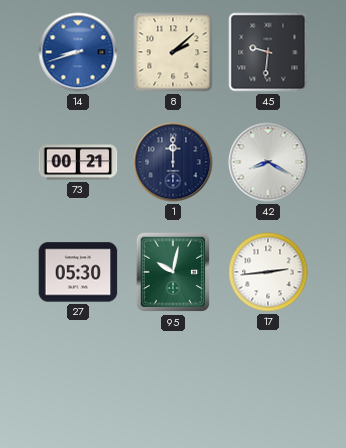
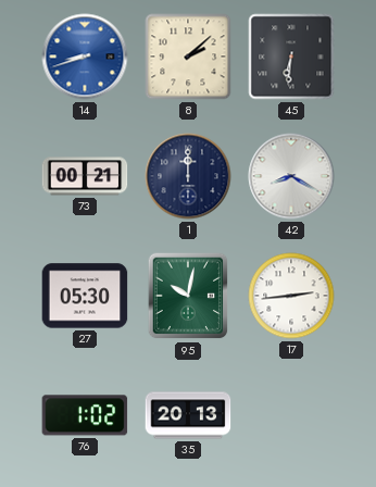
45: 9:31 -> 6:31 (291, 57)
76: none -> 1:02 (85, 415)
35: none -> 20:13 (188, 415)
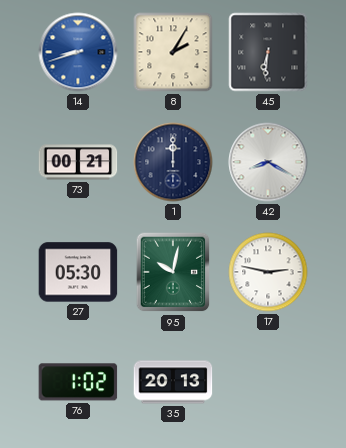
8: 2:08 -> 2:05 (173, 52)
17: 2:44 -> 2:47 (268, 272)
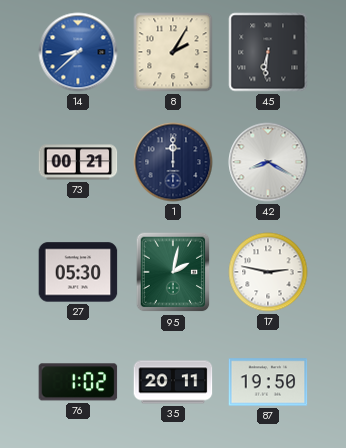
14: 8:42 -> 8:38 (78, 52)
95: 10:02 -> 2:02 (173, 272)
35: 20:13 -> 20:11 (173, 382)
87: none -> 19:50 (268, 382)
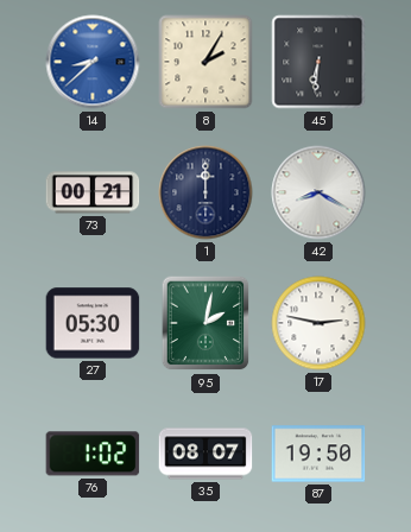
35: 20:11 -> 08:07 (205, 454)
